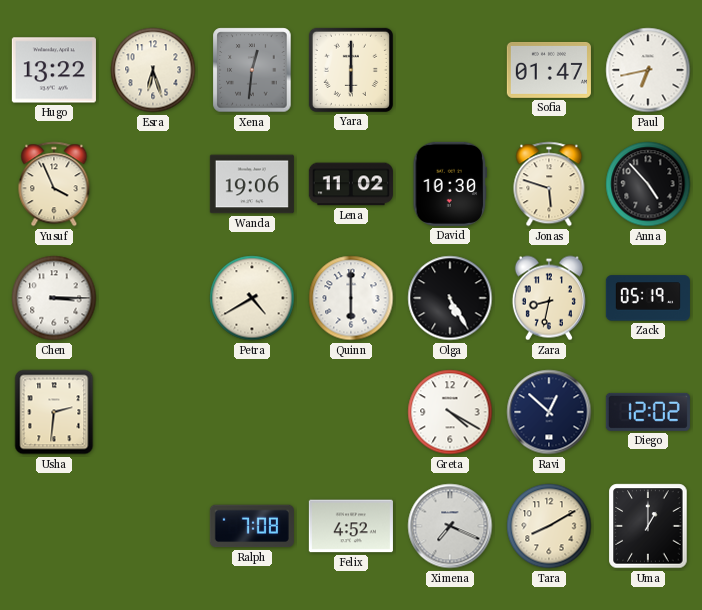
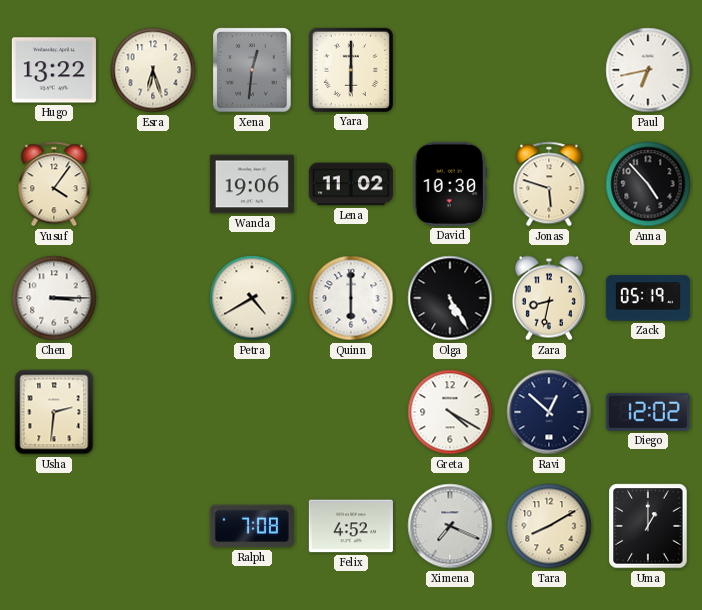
Sofia: 01:47 -> none (549, 70)
Yusuf: 3:56 -> 4:06 (54, 184)
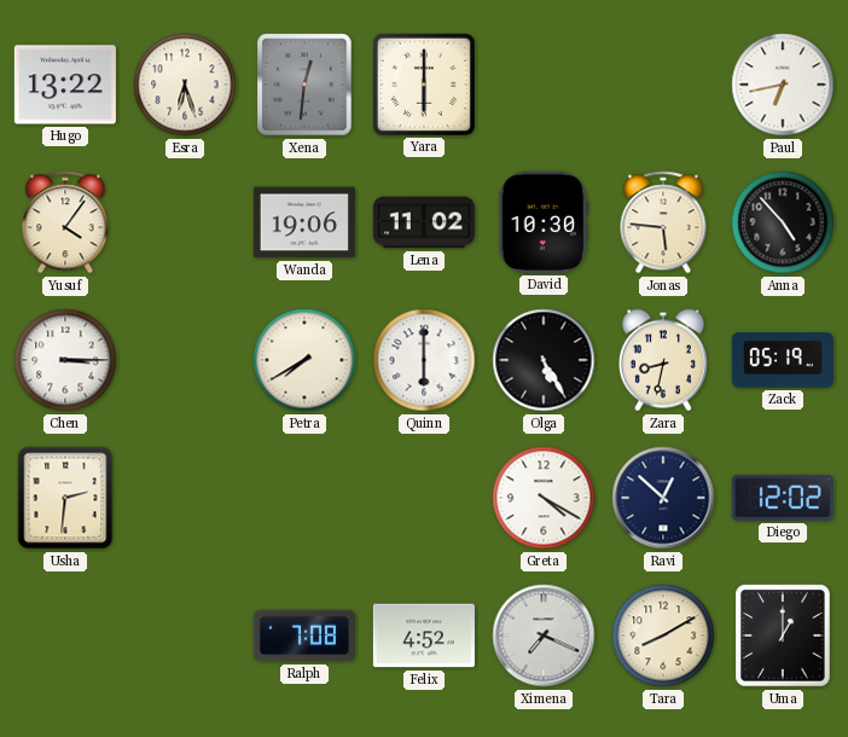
Jonas: 5:48 -> 5:46 (663, 222)
Petra: 4:40 -> 7:40 (304, 360)
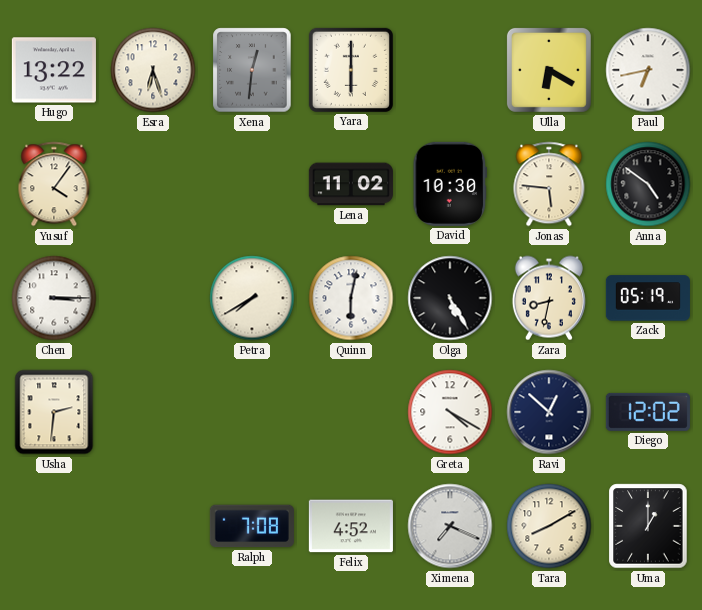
Ulla: none -> 6:20 (549, 70)
Wanda: 19:06 -> none (304, 222)
Anna: 4:53 -> 4:51 (648, 184)
Quinn: 6:00 -> 6:02 (351, 298)
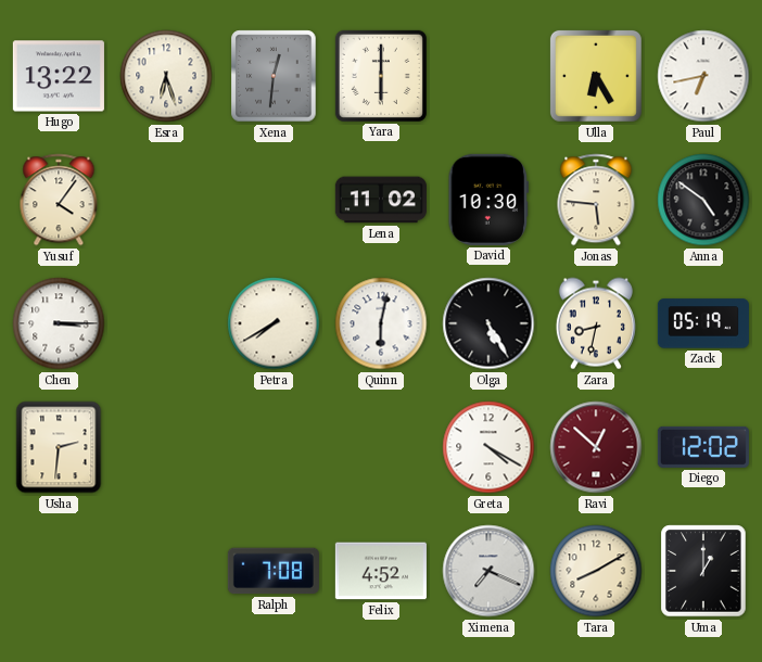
Ulla: 6:20 -> 6:25 (596, 76)
Ravi dial: navy -> burgundy (596, 447)
